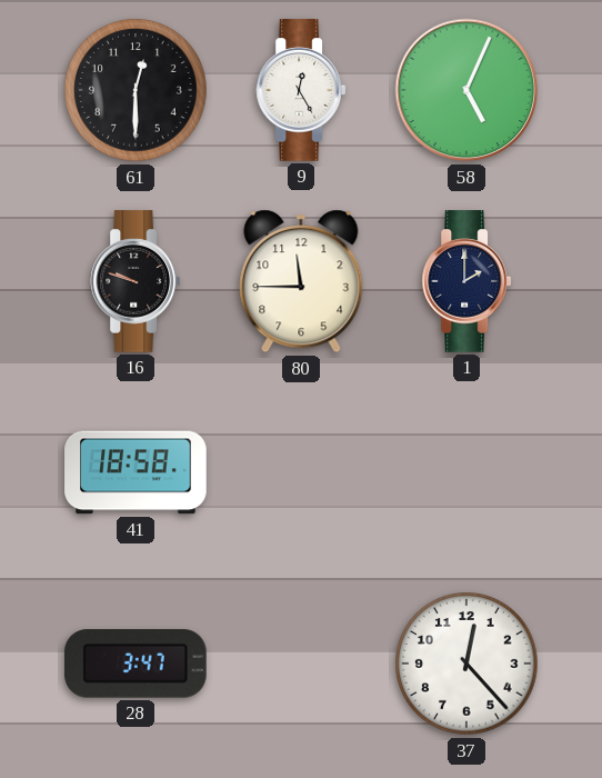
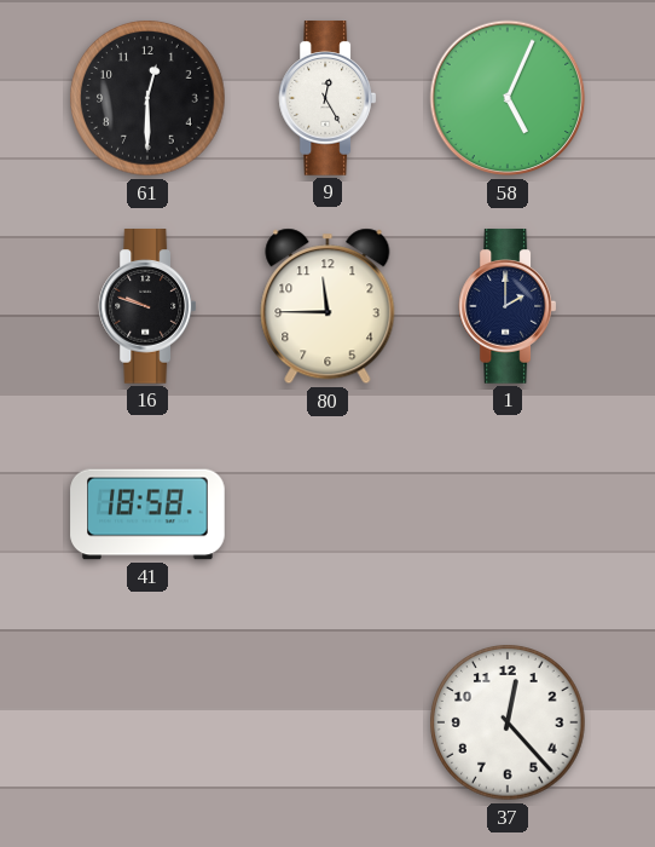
28: 3:47 -> none (137, 664)
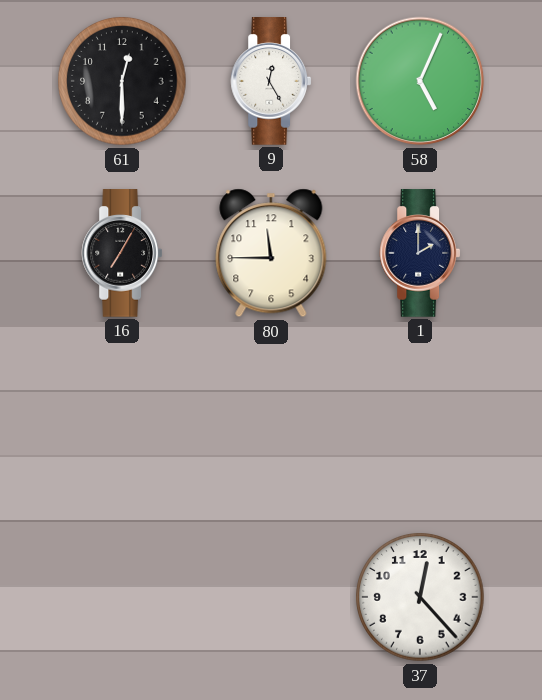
16: 9:48 -> 7:05 (122, 253)
41: 18:58 -> none (147, 514)
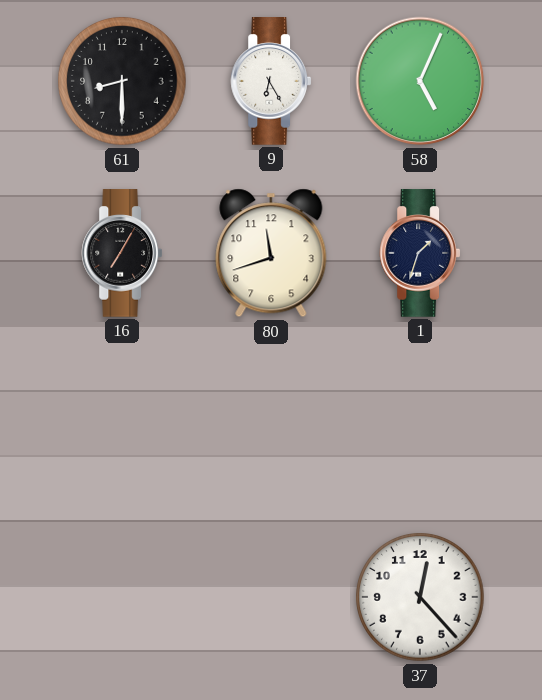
61: 12:30 -> 8:30 (122, 81)
9: 12:25 -> 6:25 (271, 81)
80: 11:45 -> 11:42 (271, 253)
1: 2:00 -> 1:33 (420, 253)
